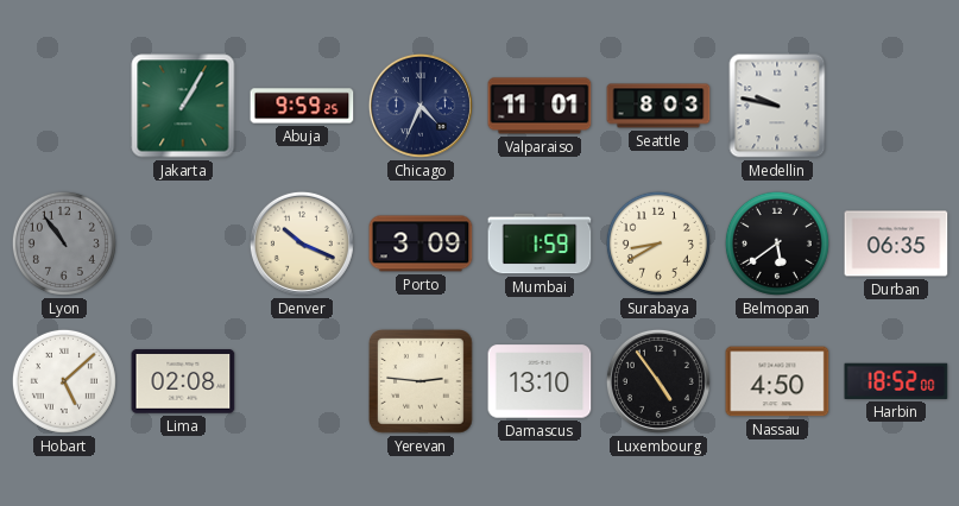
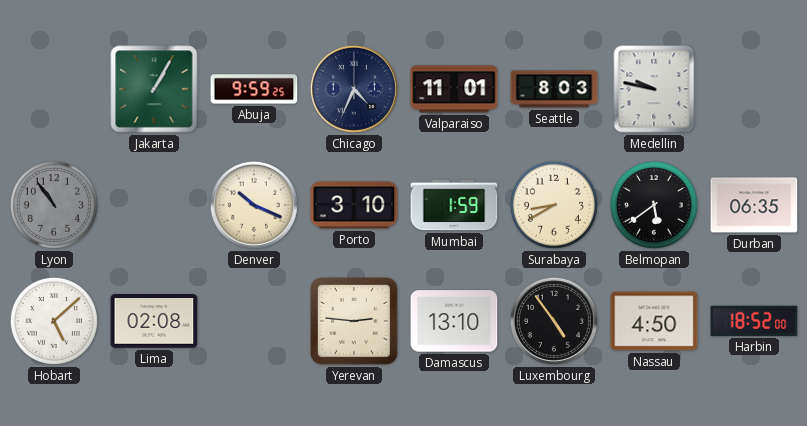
Porto: 3:09 -> 3:10 (354, 205)
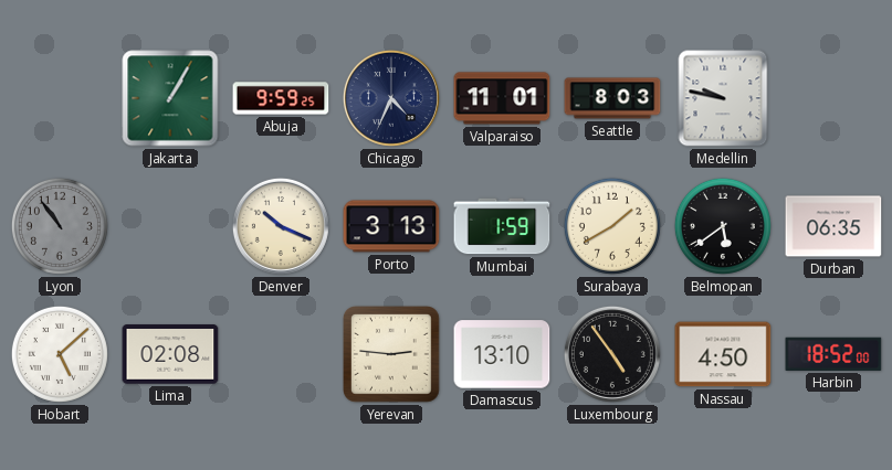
Porto: 3:10 -> 3:13 (391, 226)
Surabaya: 8:40 -> 1:40 (612, 226)
